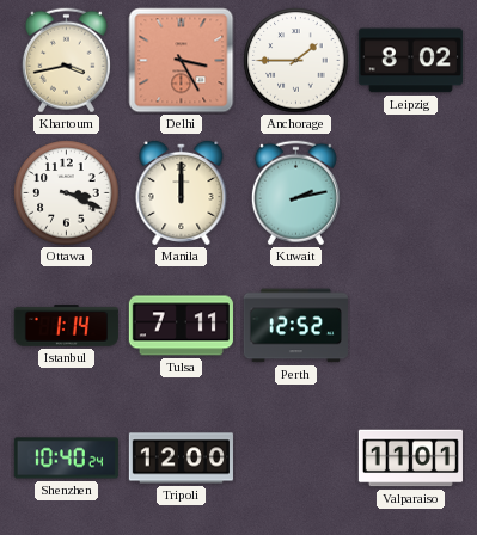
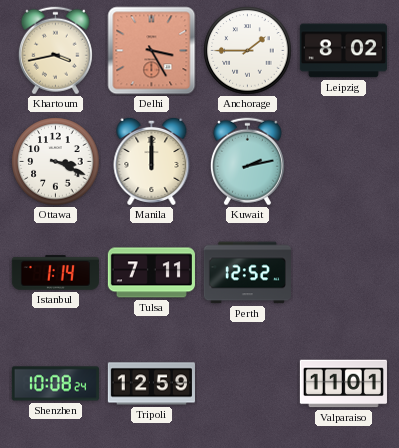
Shenzhen: 10:40 -> 10:08 (55, 384)
Tripoli: 12:00 -> 12:59 (151, 384)
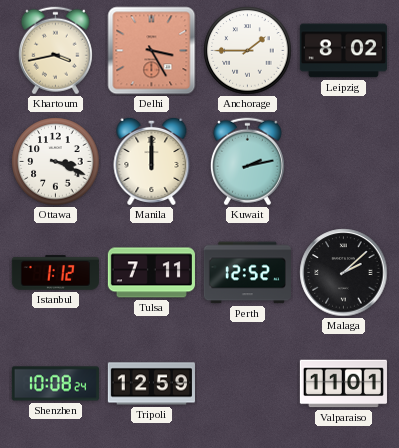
Istanbul: 1:14 -> 1:12 (55, 273)
Malaga: none -> 2:08 (344, 273)
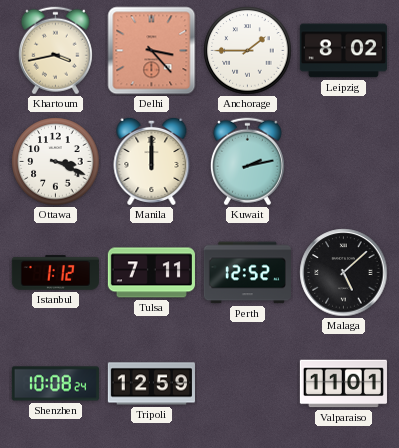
Delhi: 3:25 -> 3:23 (152, 51)
Malaga: 2:08 -> 5:08 (344, 273)
